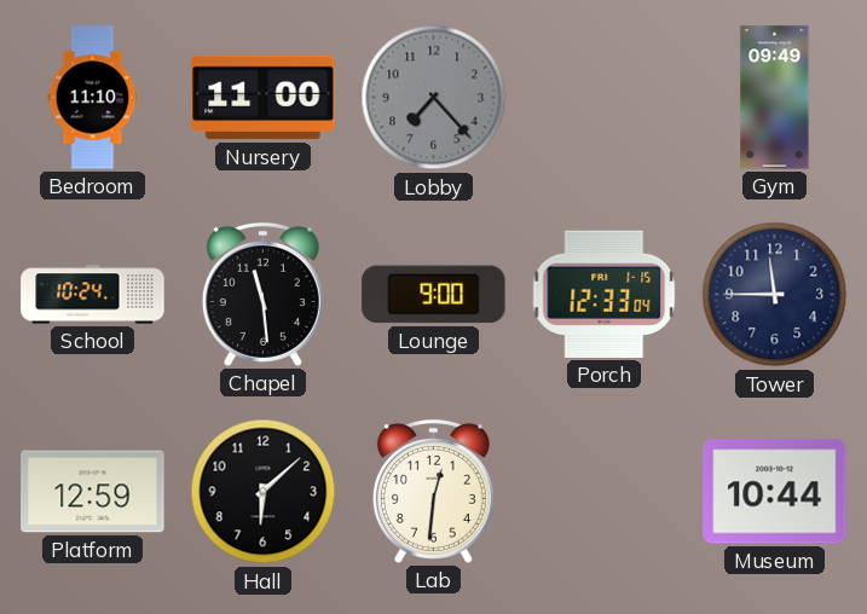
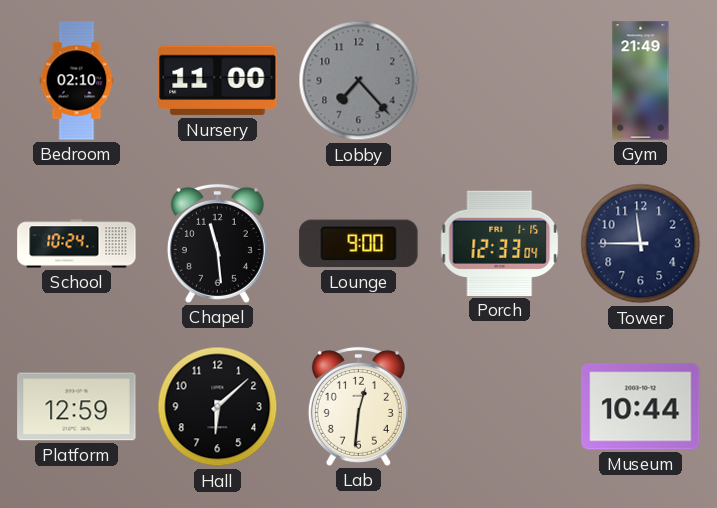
Bedroom: 11:10 -> 02:10 (77, 81)
Gym: 09:49 -> 21:49 (641, 81)
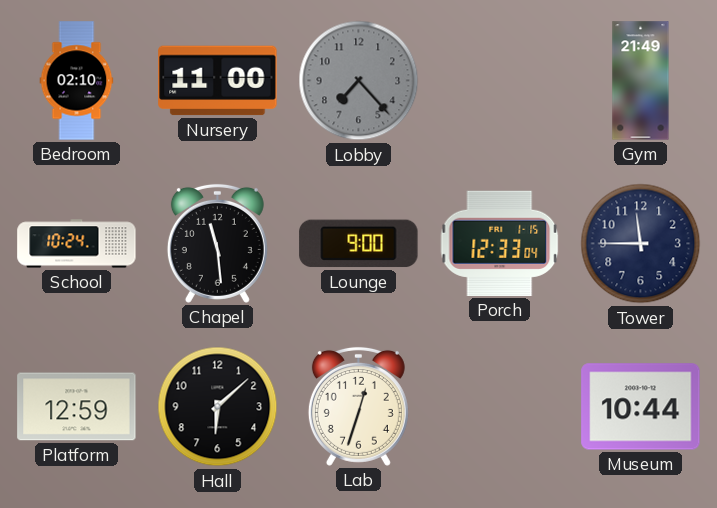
Lab: 12:31 -> 12:33 (358, 406)
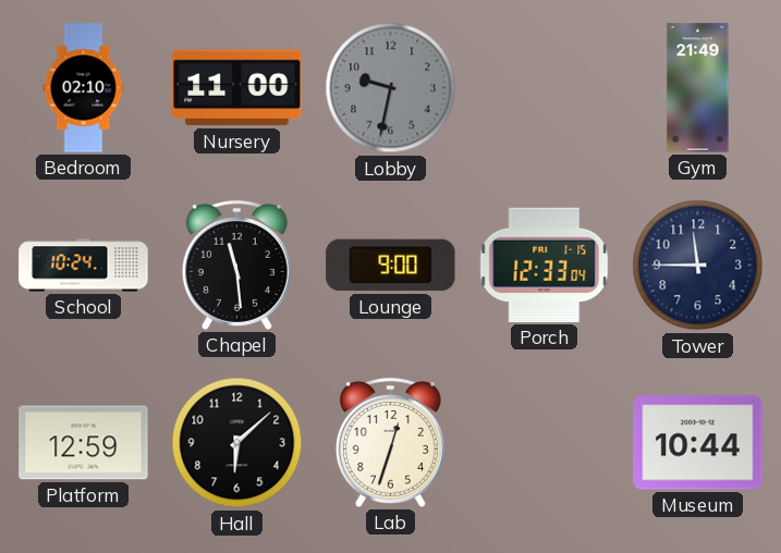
Lobby: 7:23 -> 9:32 (391, 88)
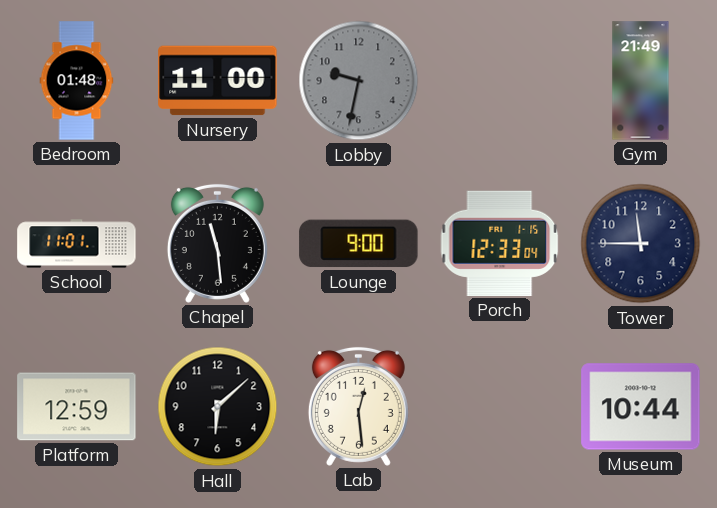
Bedroom: 02:10 -> 01:48 (77, 81)
School: 10:24 -> 11:01 (77, 244)
Lab: 12:33 -> 12:29 (358, 406)
